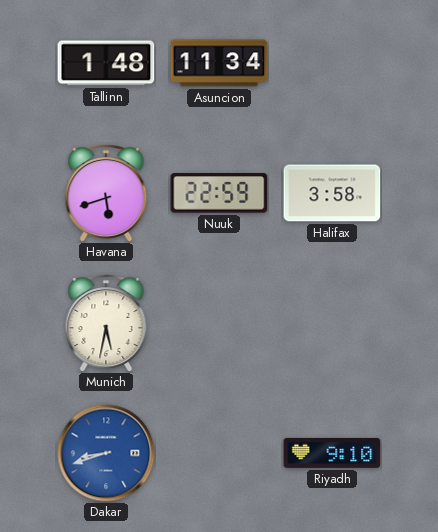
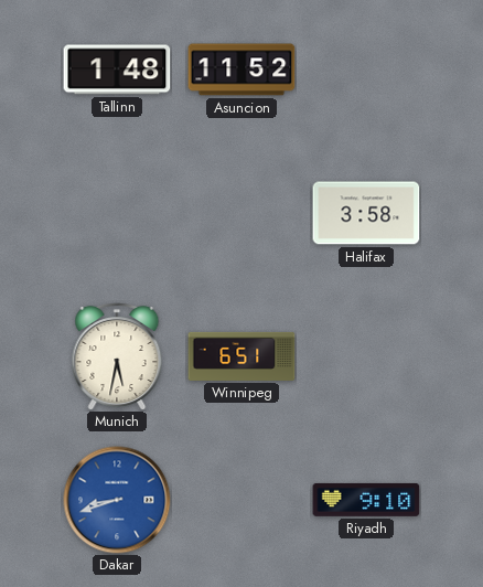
Asuncion: 11:34 -> 11:52 (241, 70)
Havana: 5:42 -> none (106, 192)
Nuuk: 22:59 -> none (219, 193)
Winnipeg: none -> 6:51 (241, 356)
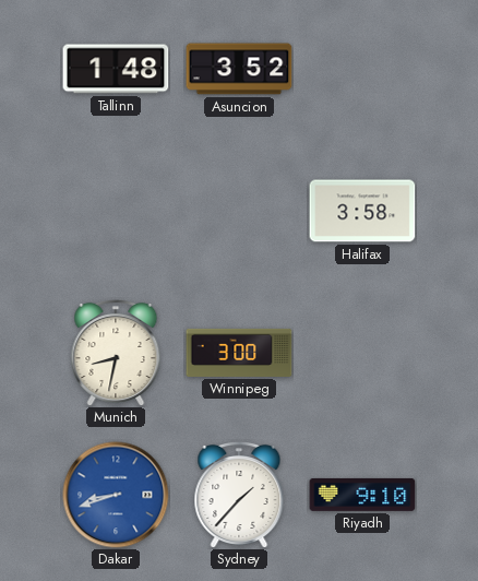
Asuncion: 11:52 -> 3:52 (239, 69)
Munich: 5:32 -> 8:32 (116, 352)
Winnipeg: 6:51 -> 3:00 (239, 353)
Sydney: none -> 1:37 (239, 494)
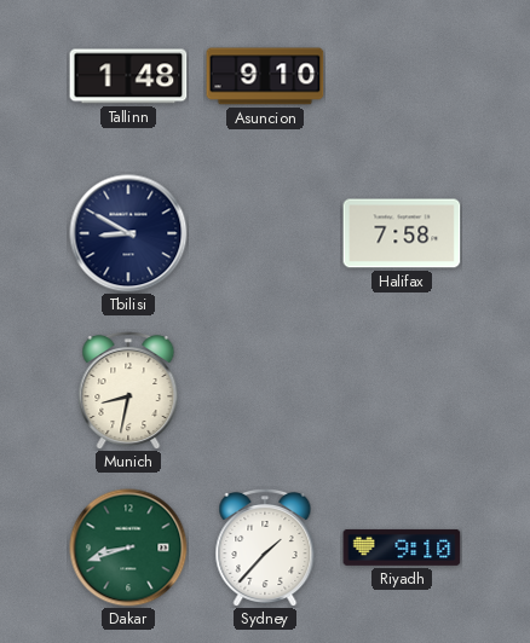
Asuncion: 3:52 -> 9:10 (265, 76)
Tbilisi: none -> 8:50 (128, 233)
Halifax: 3:58 -> 7:58 (402, 233)
Winnipeg: 3:00 -> none (239, 353)
Dakar dial: blue -> green (128, 548)
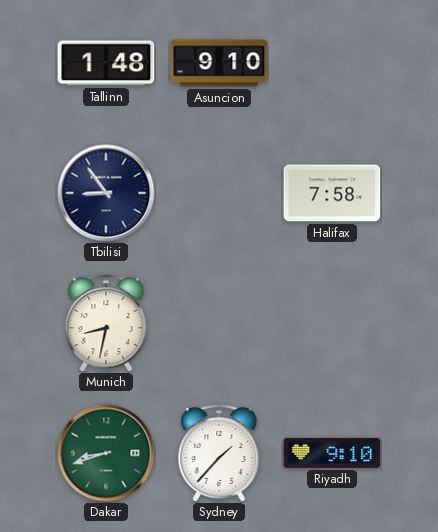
Tbilisi: 8:50 -> 8:54 (106, 193)
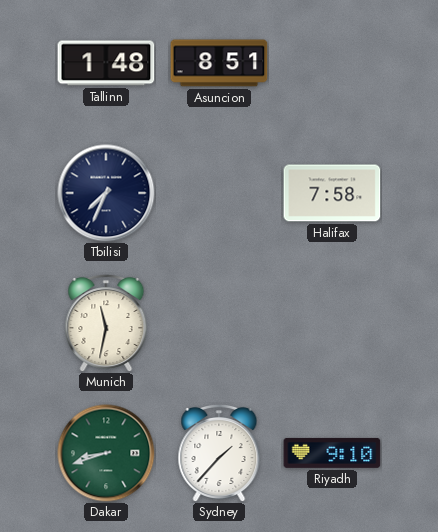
Asuncion: 9:10 -> 8:51 (219, 63)
Tbilisi: 8:54 -> 7:34 (106, 193)
Munich: 8:32 -> 11:32 (106, 322)
